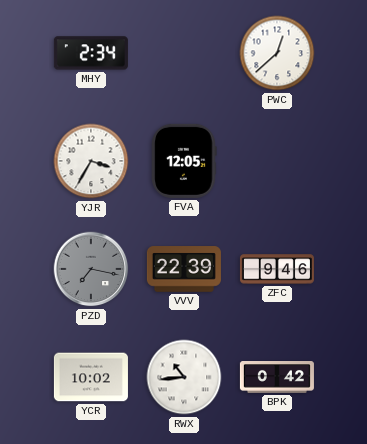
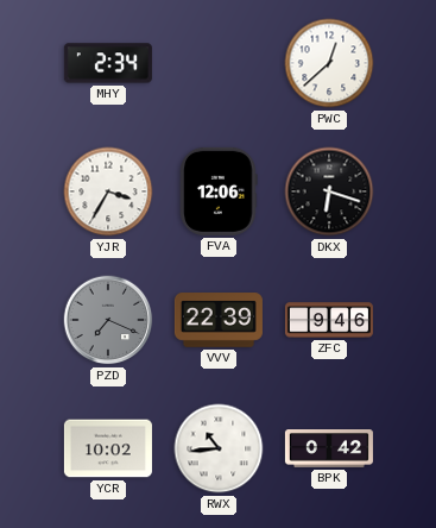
FVA: 12:05 -> 12:06 (219, 191)
DKX: none -> 6:18 (329, 191)
PZD: 7:17 -> 7:19 (108, 320)
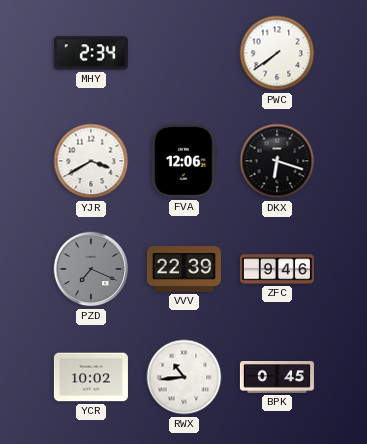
PWC: 12:38 -> 7:39 (277, 53)
YJR: 3:35 -> 3:40 (91, 161)
BPK: 0:42 -> 0:45 (277, 377)
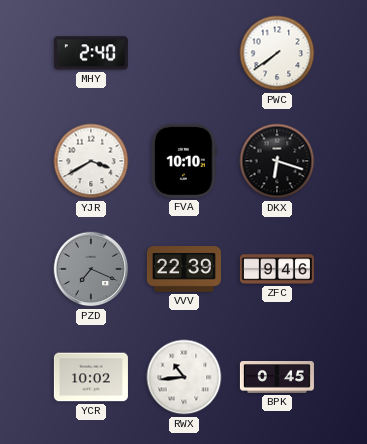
MHY: 2:34 -> 2:40 (91, 53)
FVA: 12:06 -> 10:10 (184, 161)
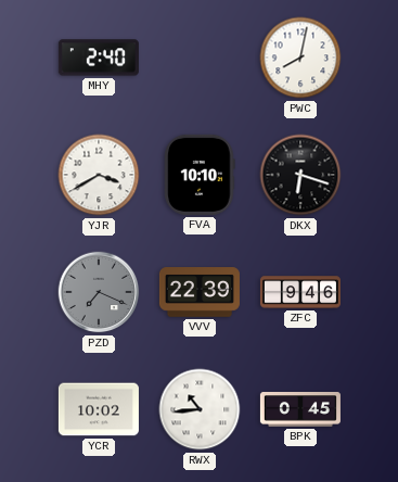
PWC: 7:39 -> 8:02 (300, 58)
